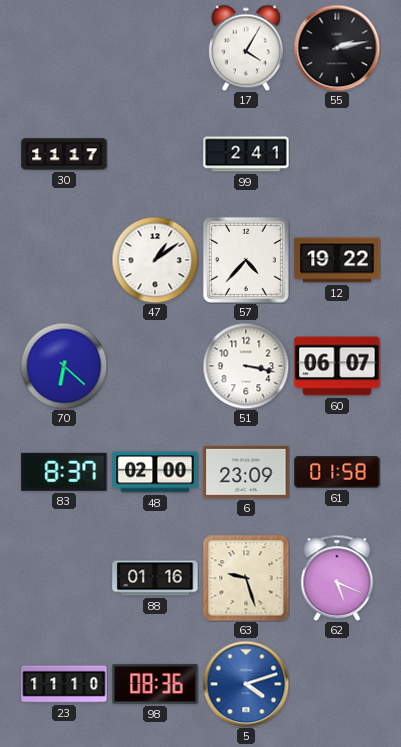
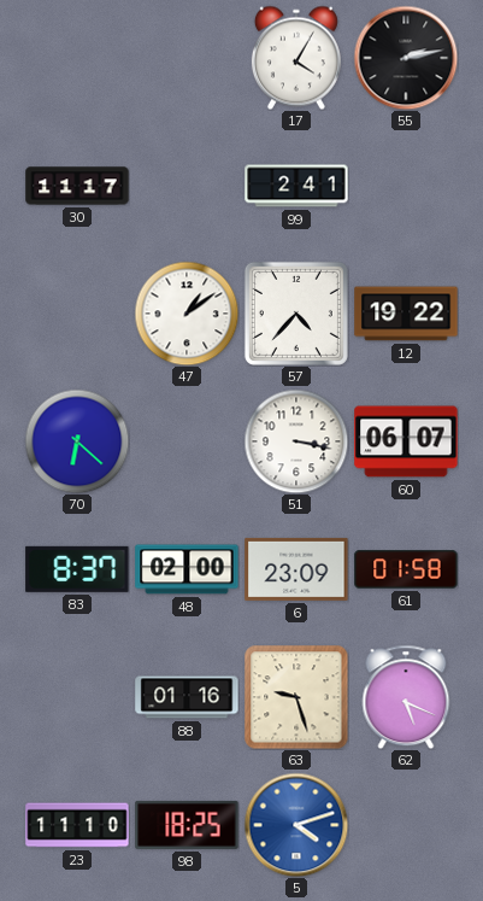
98: 08:36 -> 18:25 (187, 825)
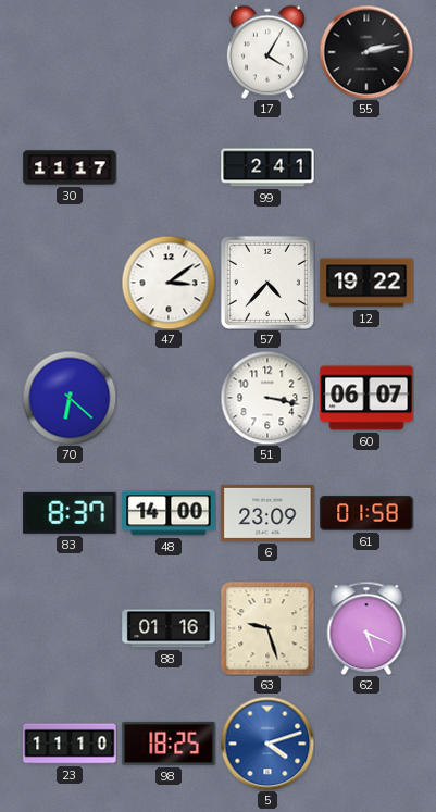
47: 1:09 -> 3:09 (169, 283)
48: 02:00 -> 14:00 (169, 513)
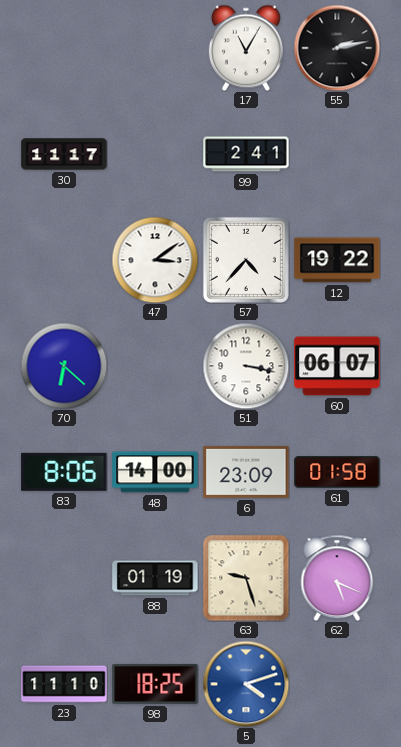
17: 4:05 -> 11:05 (246, 48)
83: 8:37 -> 8:06 (64, 472)
88: 01:16 -> 01:19 (155, 578)
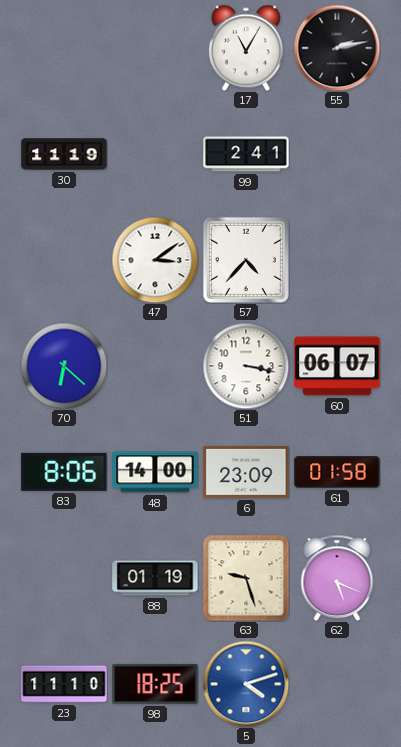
30: 11:17 -> 11:19 (64, 154)
12: 19:22 -> none (337, 260)
